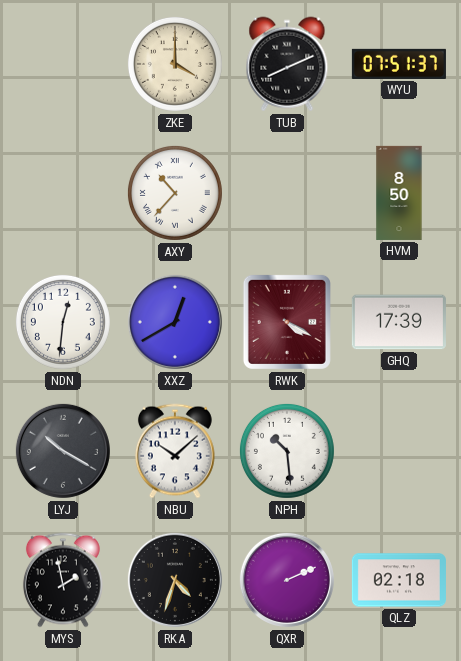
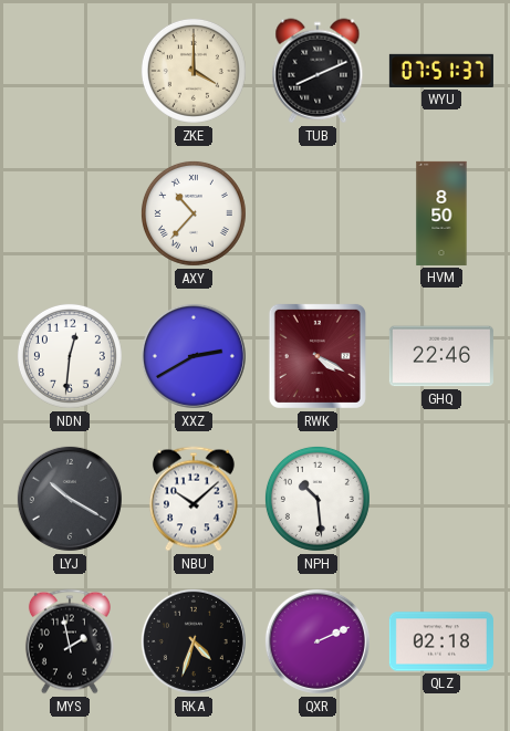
XXZ: 12:40 -> 2:40 (194, 356)
GHQ: 17:39 -> 22:46 (441, 356)
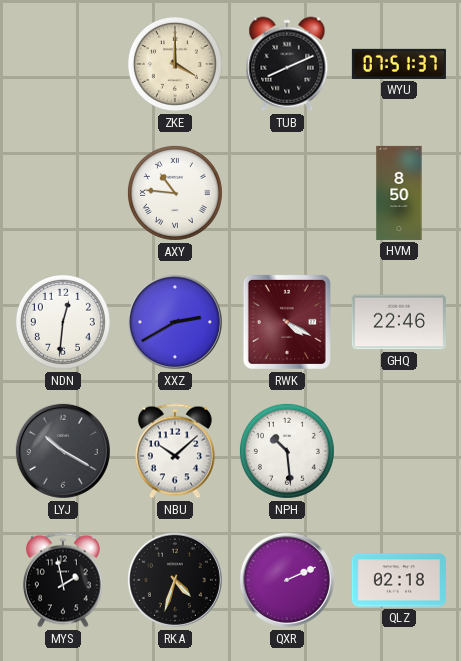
AXY: 10:37 -> 10:46 (175, 193)
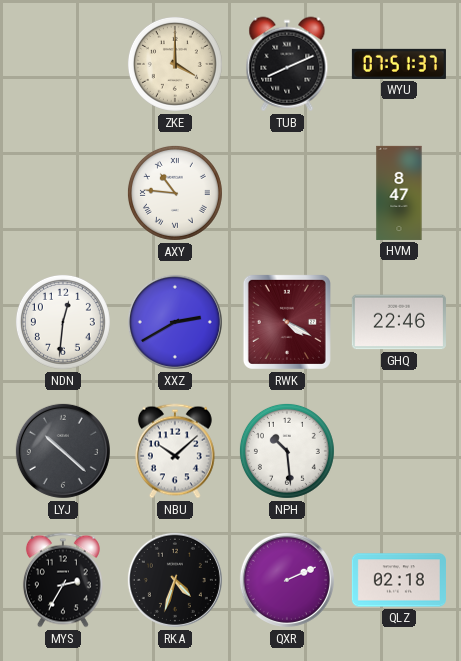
HVM: 8:50 -> 8:47 (399, 193)
LYJ: 10:20 -> 10:22 (63, 451)
MYS: 1:58 -> 2:35 (63, 580)
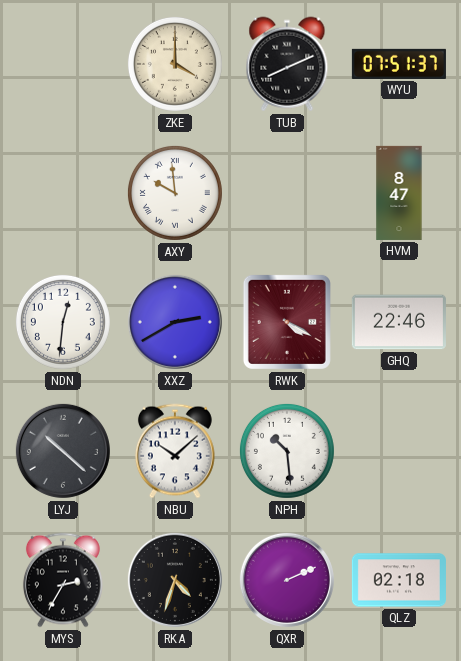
AXY: 10:46 -> 9:59 (175, 193)
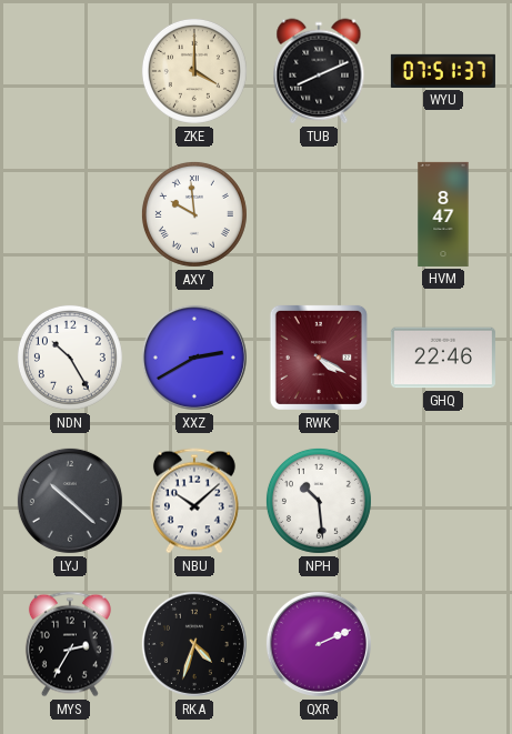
NDN: 12:31 -> 10:25 (70, 358)
QLZ: 02:18 -> none (399, 580)
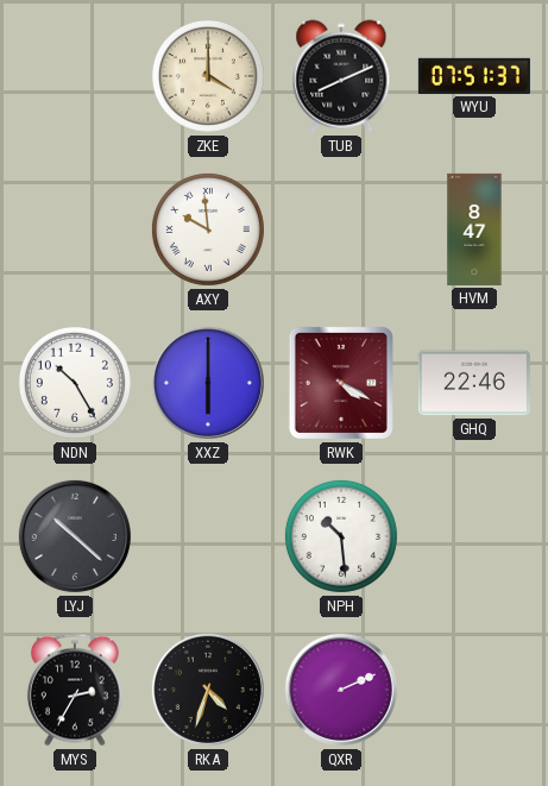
XXZ: 2:40 -> 6:00 (208, 383)
NBU: 10:08 -> none (194, 501)
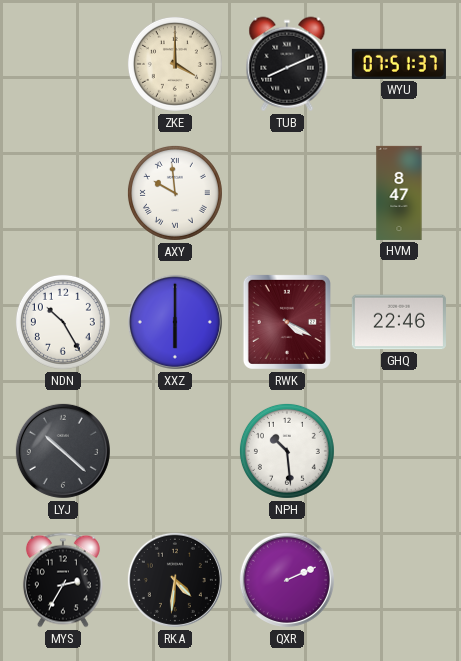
RKA: 4:33 -> 4:31 (175, 580)
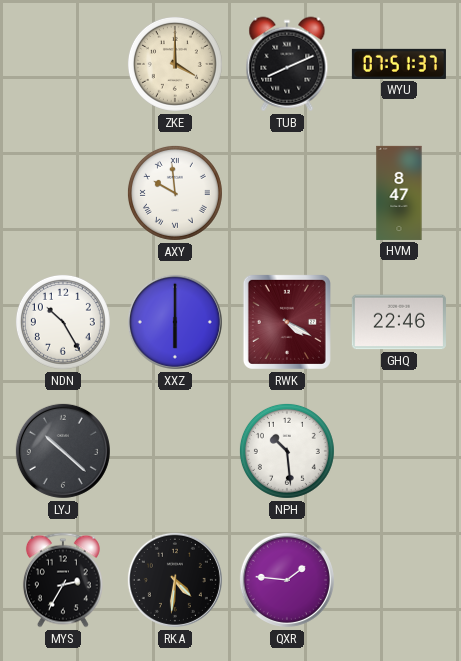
QXR: 2:11 -> 1:46 (287, 580)
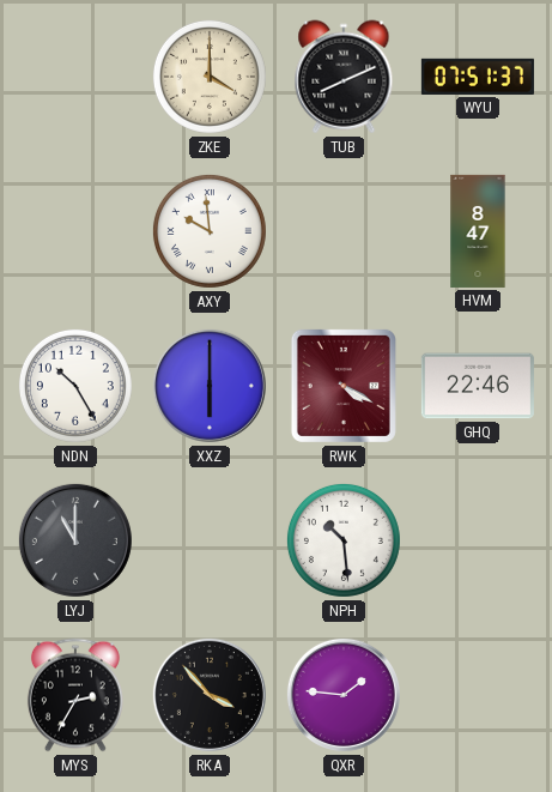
LYJ: 10:22 -> 11:00 (75, 540)
RKA: 4:31 -> 3:53 (210, 695)
